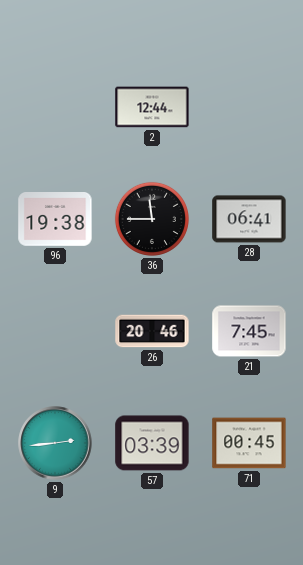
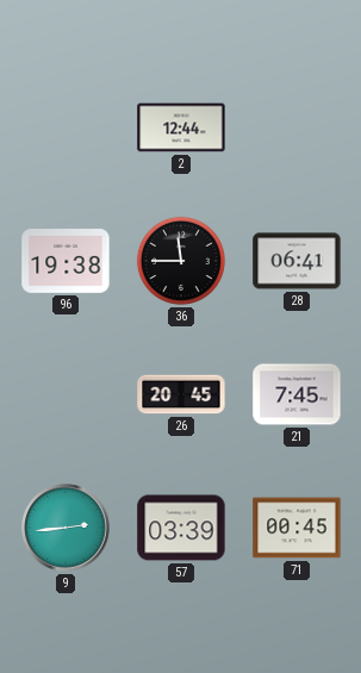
26: 20:46 -> 20:45 (181, 394)
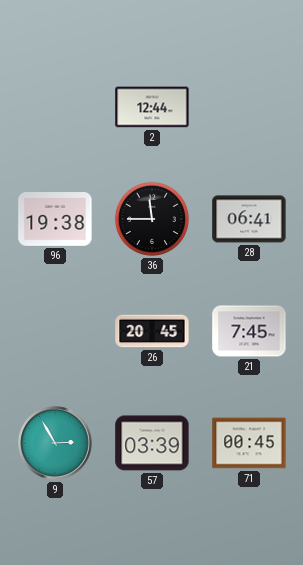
9: 2:44 -> 2:55 (55, 443)
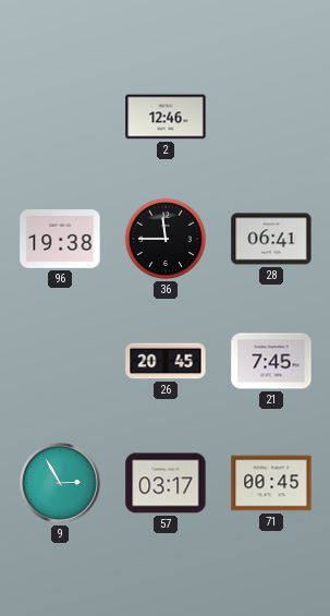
2: 12:44 -> 12:46 (166, 117)
57: 03:39 -> 03:17 (166, 483)
